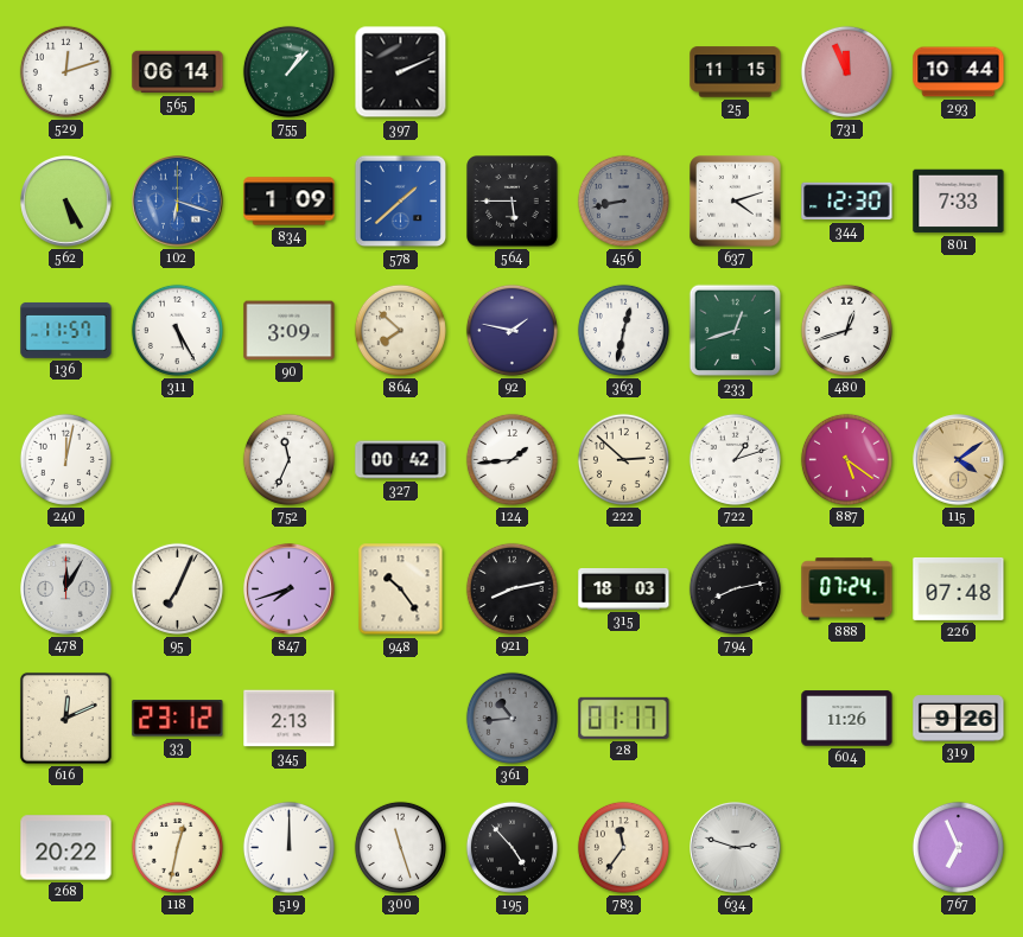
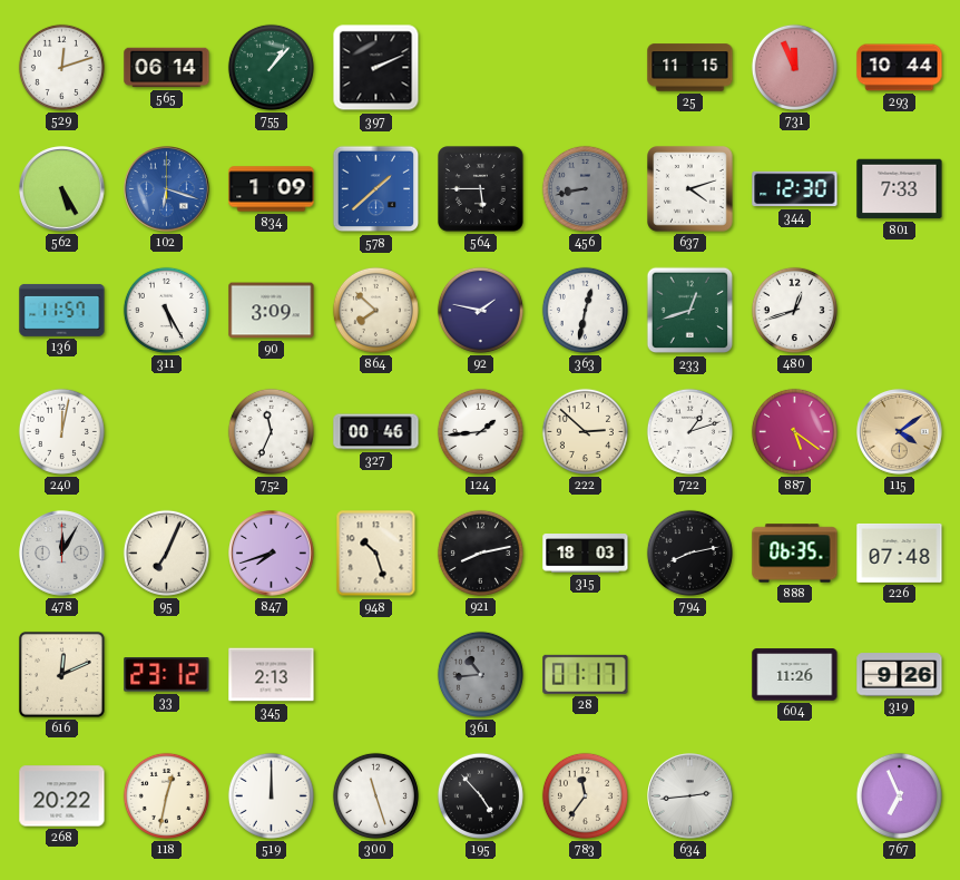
327: 00:42 -> 00:46 (376, 432)
948: 10:24 -> 10:27 (376, 554)
888: 07:24 -> 06:35 (795, 554)
634: 2:48 -> 2:44 (690, 796)
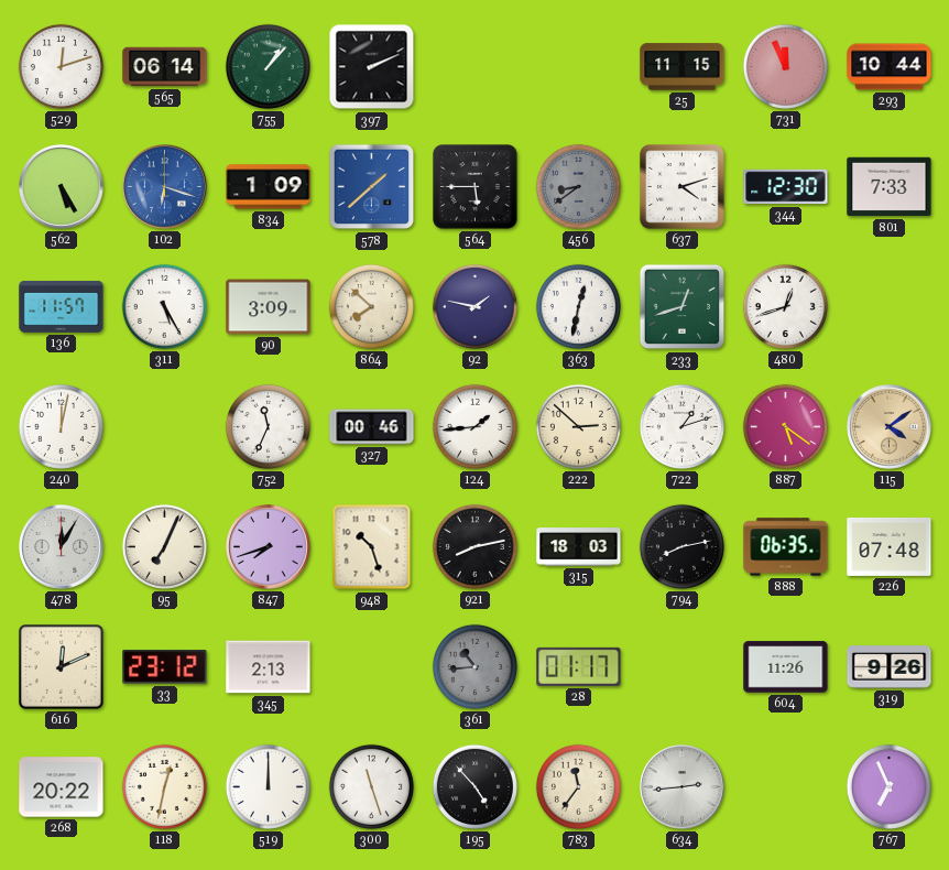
456: 8:43 -> 8:39 (578, 186)
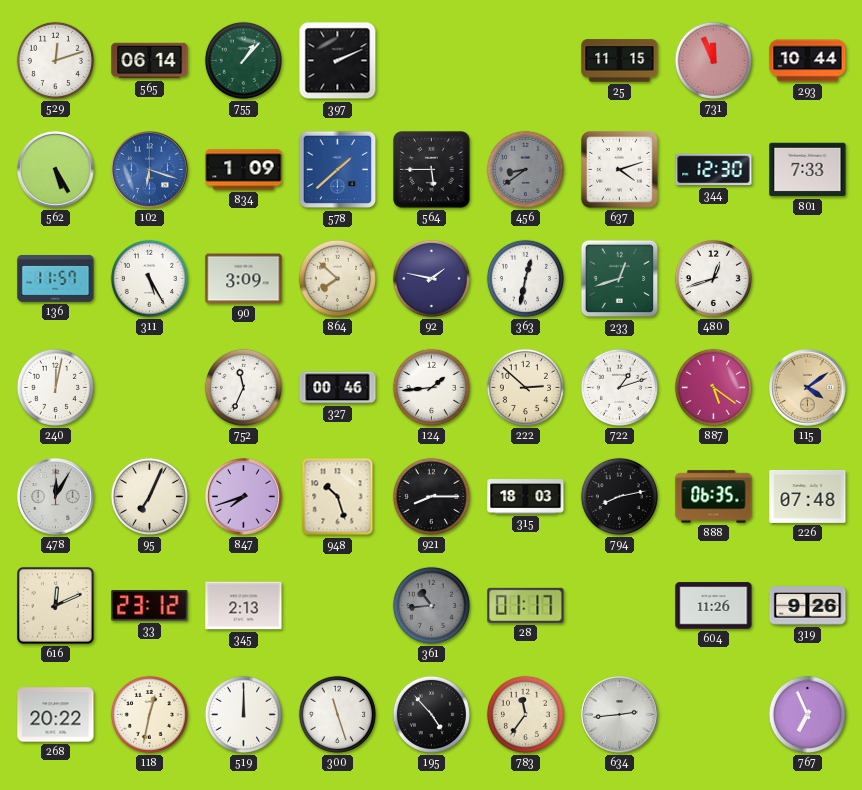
921: 8:13 -> 8:15 (431, 496)
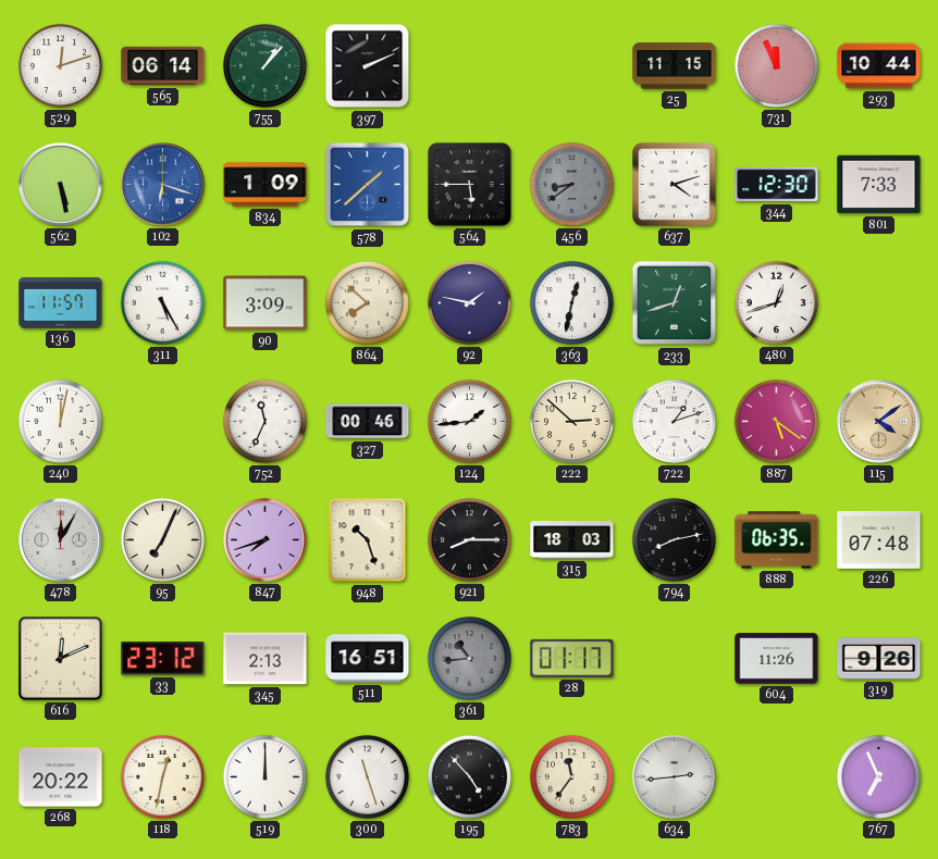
562: 5:25 -> 5:28 (61, 185)
511: none -> 16:51 (368, 659)
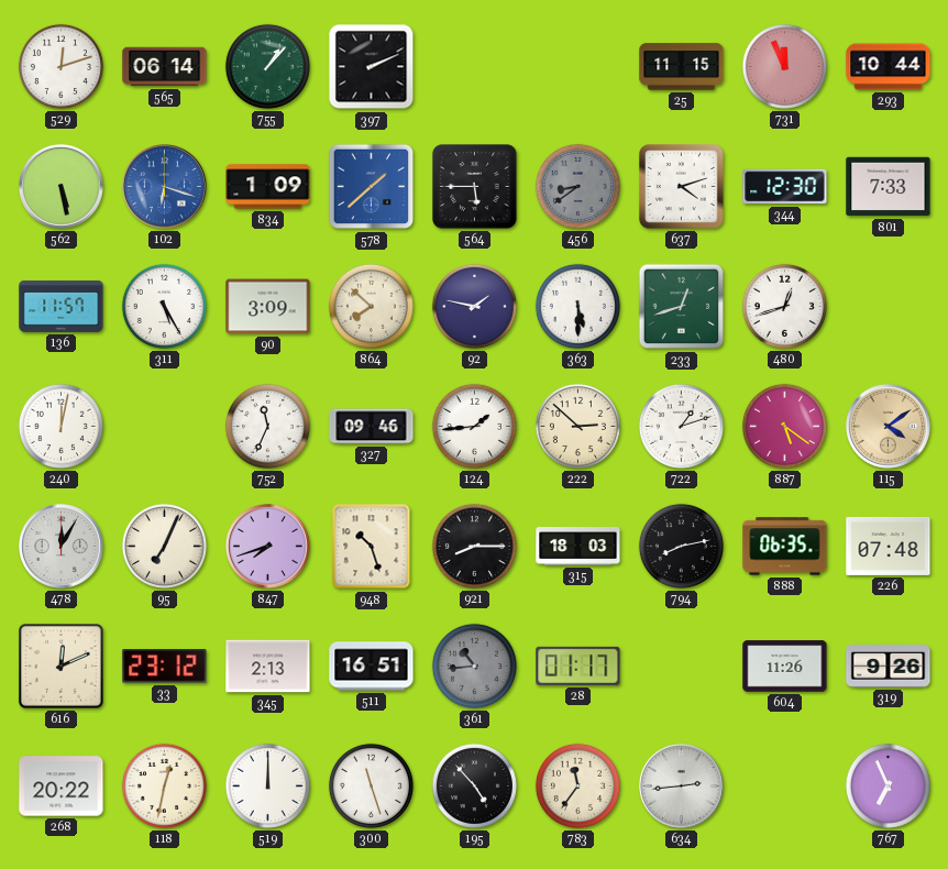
363: 12:32 -> 5:30 (577, 306)
327: 00:46 -> 09:46 (372, 427)
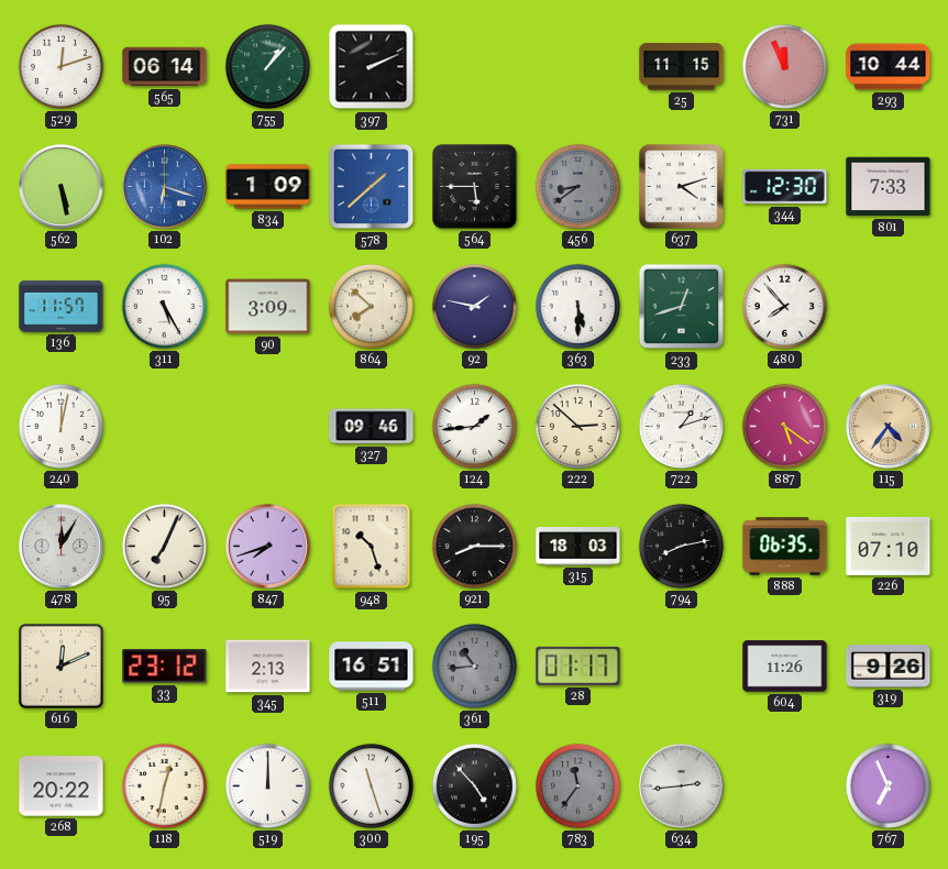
480: 12:42 -> 7:53 (784, 306)
752: 11:34 -> none (267, 426)
115: 4:09 -> 4:36 (889, 427)
226: 07:48 -> 07:10 (889, 546)
783 dial: cream -> grey (577, 785)
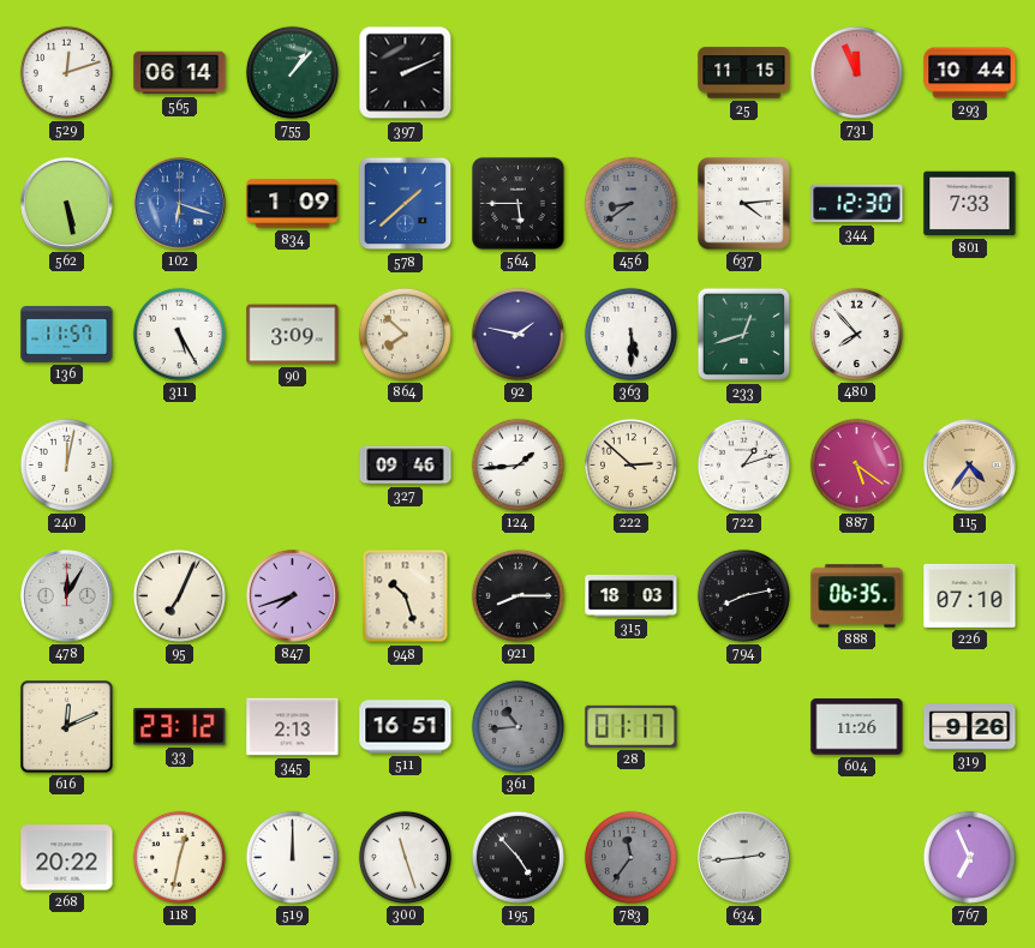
637: 4:12 -> 4:14 (744, 204)
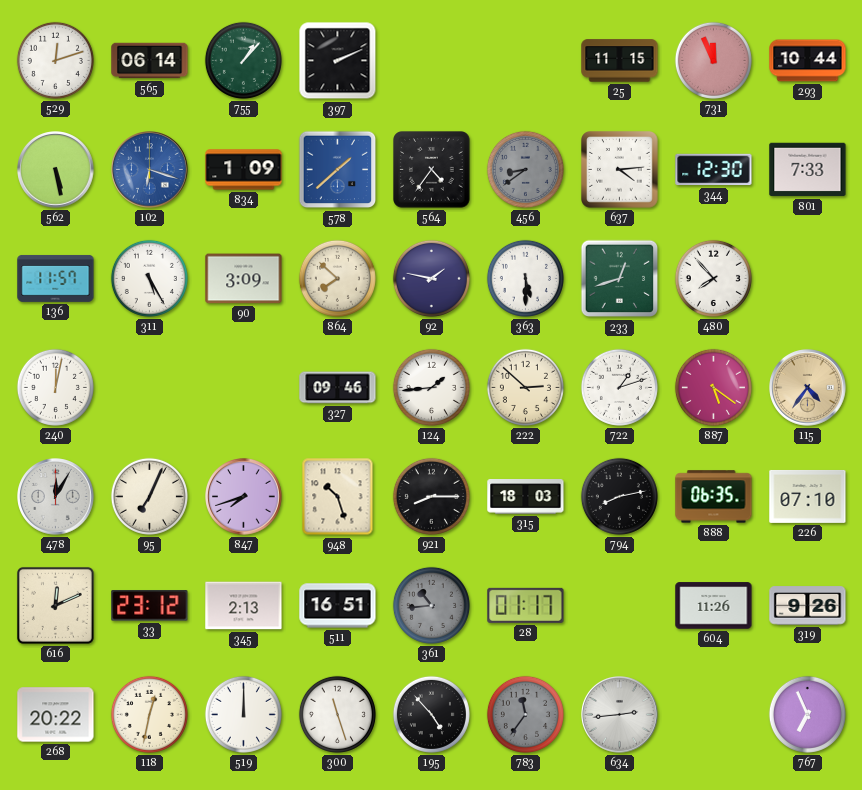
564: 5:45 -> 4:36 (432, 170)
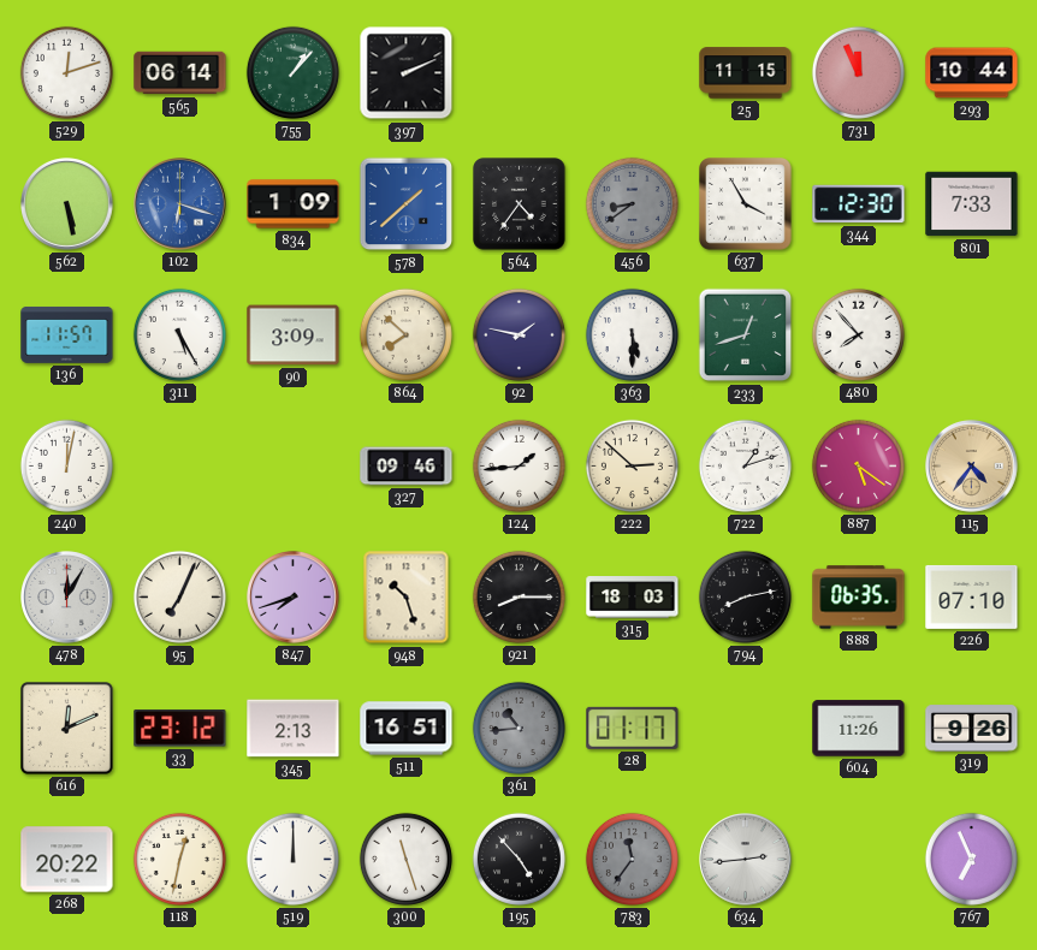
637: 4:14 -> 3:55 (746, 204)
